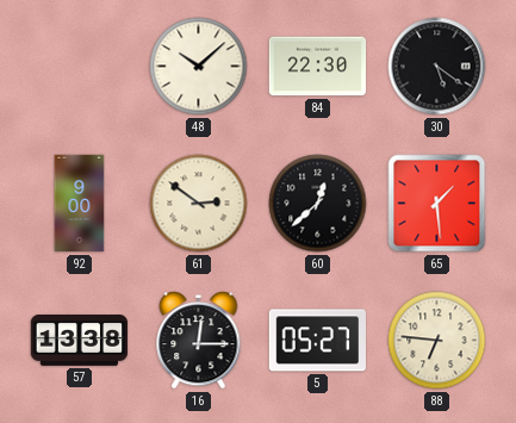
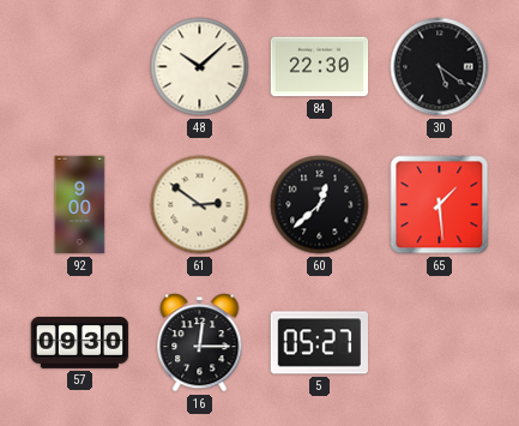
57: 13:38 -> 09:30 (80, 343)
88: 6:46 -> none (437, 341)
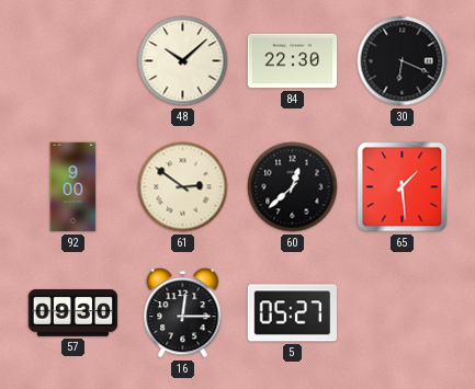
30: 5:21 -> 6:19 (403, 61)
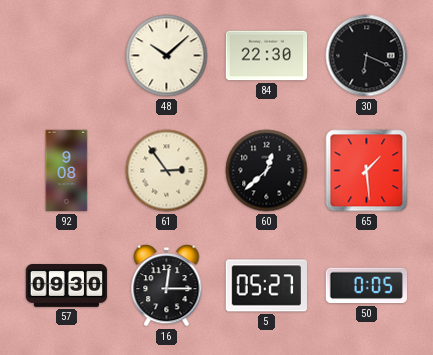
92: 9:00 -> 9:08 (67, 171)
61: 2:51 -> 2:54 (167, 171)
50: none -> 0:05 (366, 286)
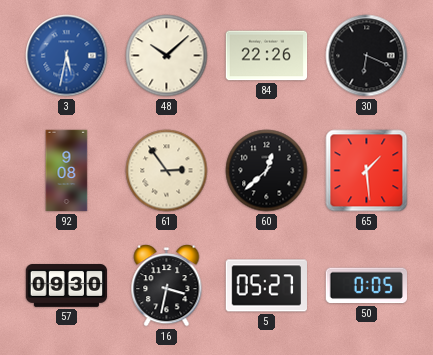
3: none -> 5:32 (67, 56)
84: 22:30 -> 22:26 (267, 56)
16: 12:15 -> 3:32 (167, 286)
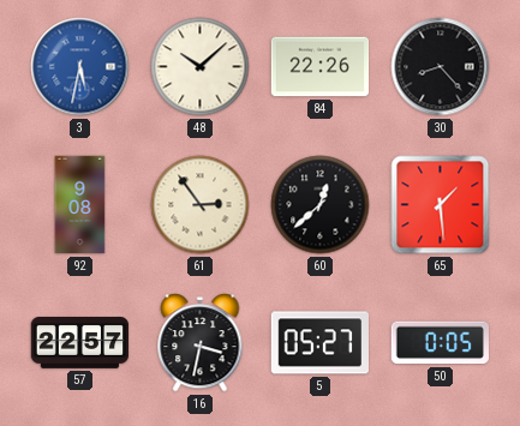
30: 6:19 -> 8:23 (441, 67)
57: 09:30 -> 22:57 (80, 343)
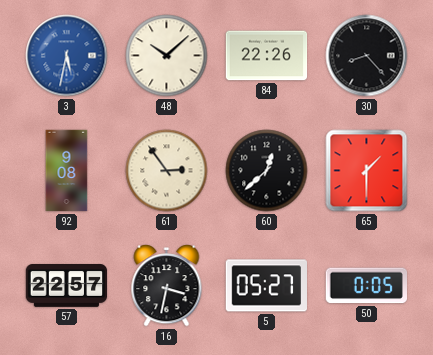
65: 1:29 -> 1:30 (367, 171)
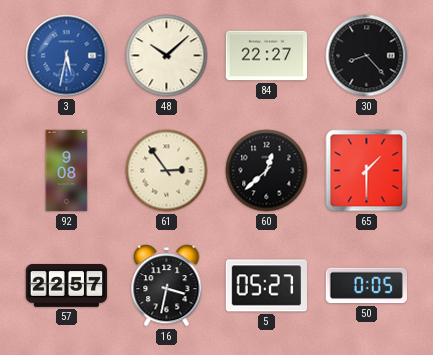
84: 22:26 -> 22:27 (267, 56)
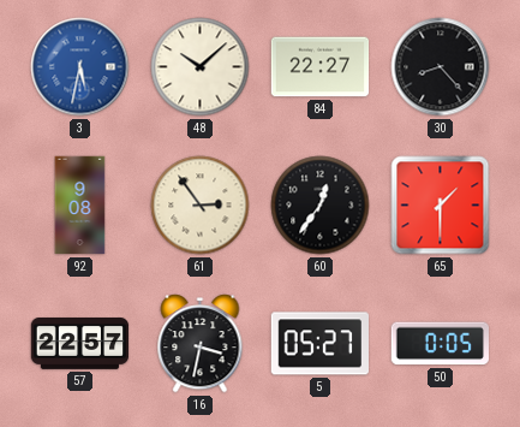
60: 12:38 -> 12:36 (321, 206)
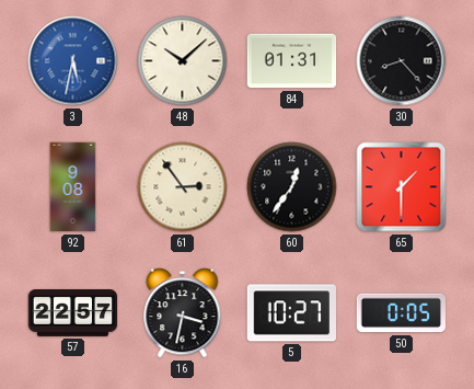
84: 22:27 -> 01:31 (292, 61)
5: 05:27 -> 10:27 (291, 313)
